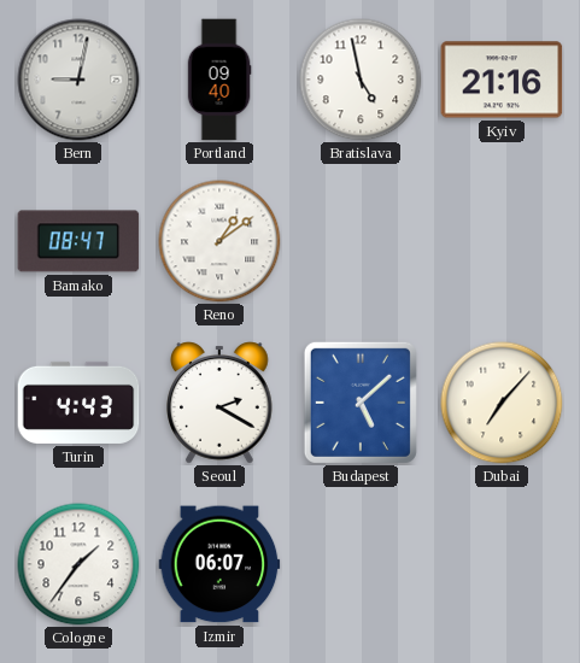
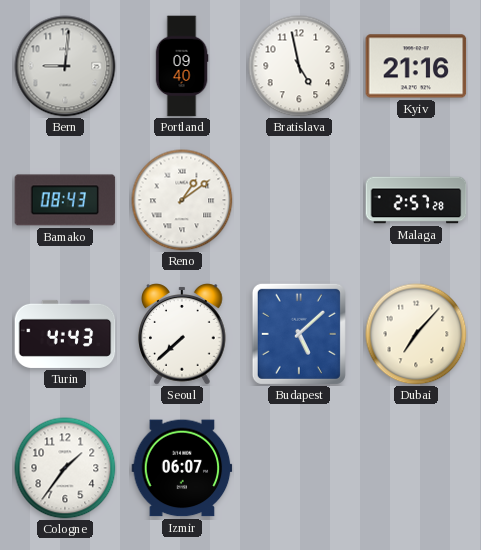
Bern: 9:02 -> 9:01 (65, 66)
Bamako: 08:47 -> 08:43 (65, 200)
Malaga: none -> 2:57 (416, 200)
Seoul: 2:20 -> 7:38 (182, 334)
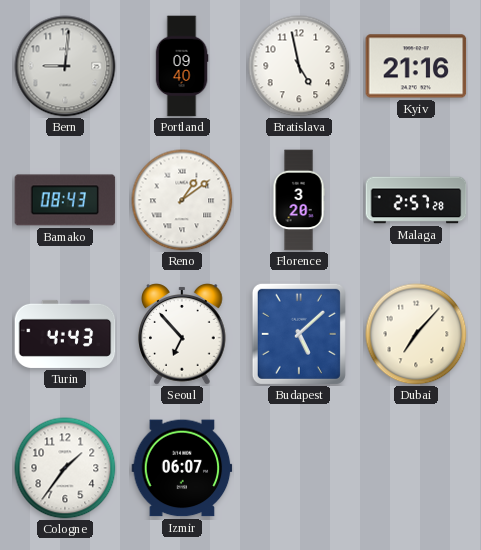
Florence: none -> 3:20 (299, 200)
Seoul: 7:38 -> 6:53 (182, 334)
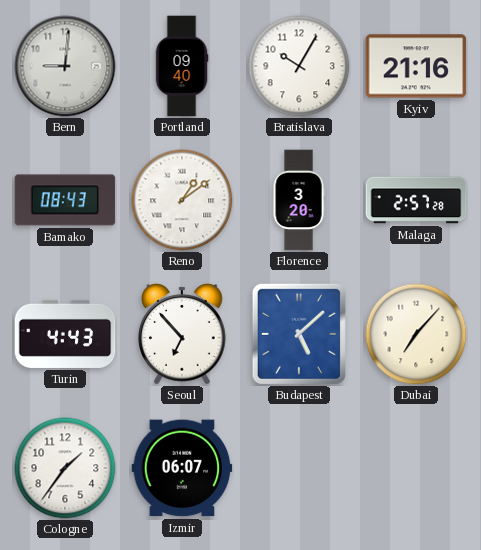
Bratislava: 4:58 -> 10:05 (299, 66)
